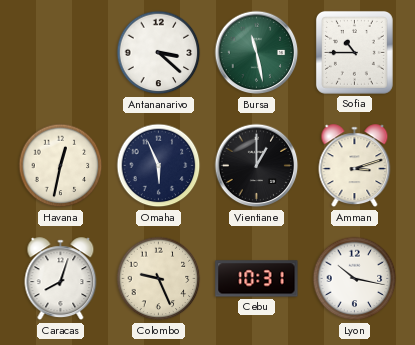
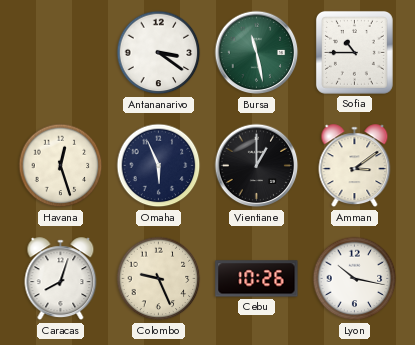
Antananarivo: 3:22 -> 3:21 (159, 53)
Havana: 12:32 -> 12:27 (61, 166)
Amman: 3:12 -> 3:09 (355, 166)
Cebu: 10:31 -> 10:26 (257, 279)
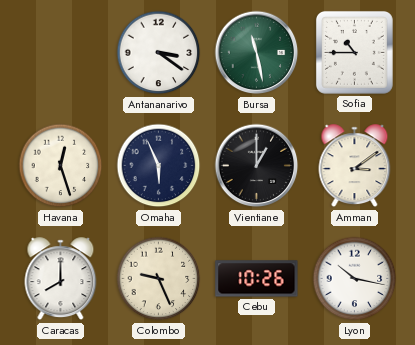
Caracas: 8:03 -> 8:00 (61, 279)
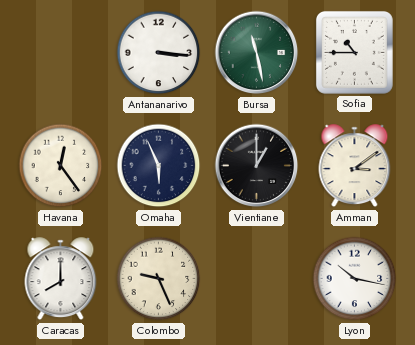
Antananarivo: 3:21 -> 3:16 (159, 53)
Havana: 12:27 -> 12:24 (61, 166)
Cebu: 10:26 -> none (257, 279)
